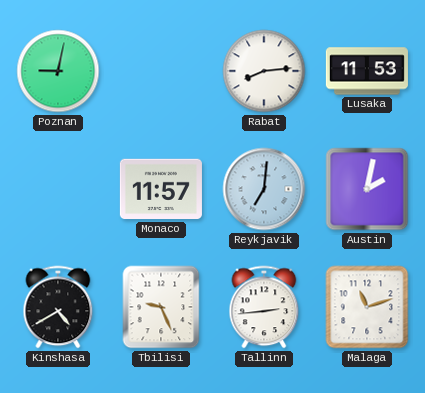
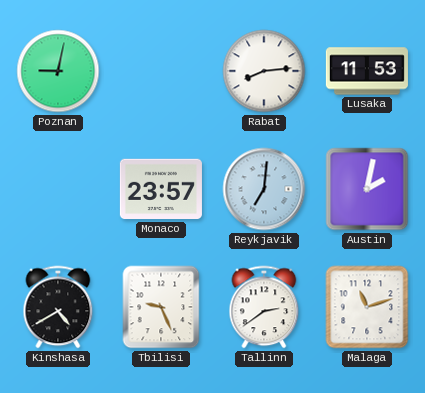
Monaco: 11:57 -> 23:57 (161, 189)
Tallinn: 2:44 -> 2:39 (264, 307)
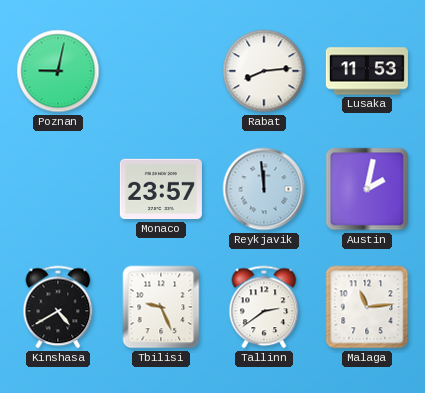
Reykjavik: 7:01 -> 11:59 (264, 189)
Malaga: 11:12 -> 11:14 (367, 307)
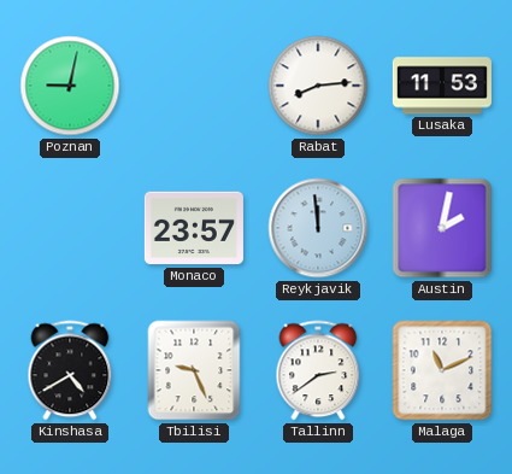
Malaga: 11:14 -> 11:11 (442, 370)
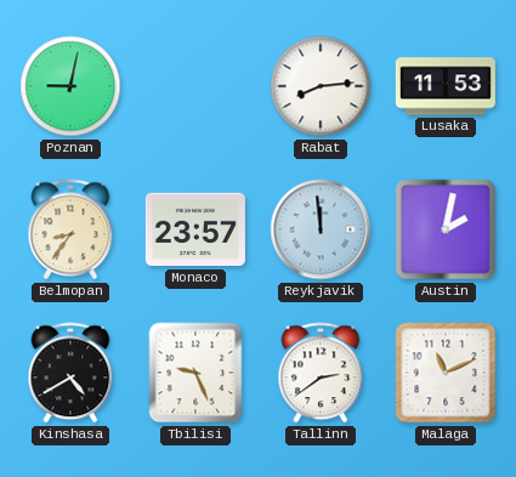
Belmopan: none -> 8:36 (70, 229)
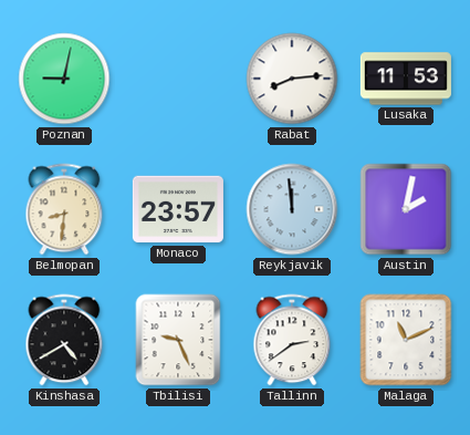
Belmopan: 8:36 -> 8:31 (64, 209)
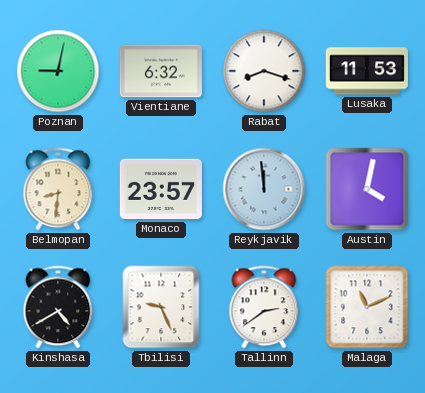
Vientiane: none -> 6:32 (161, 71)
Rabat: 8:14 -> 8:18 (264, 71)
Austin: 2:02 -> 4:02 (367, 189)
